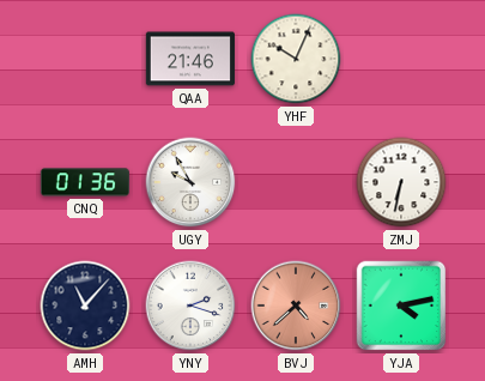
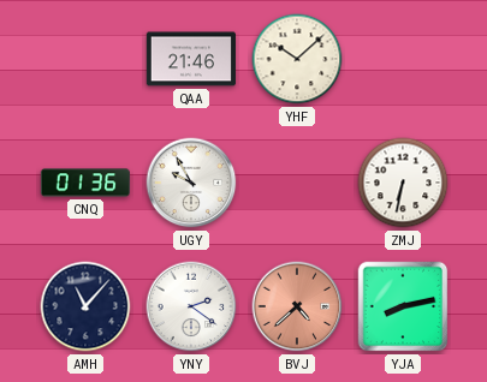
YHF: 10:04 -> 10:08 (297, 59)
YNY: 2:18 -> 2:21 (191, 306)
YJA: 4:13 -> 8:13 (403, 306)
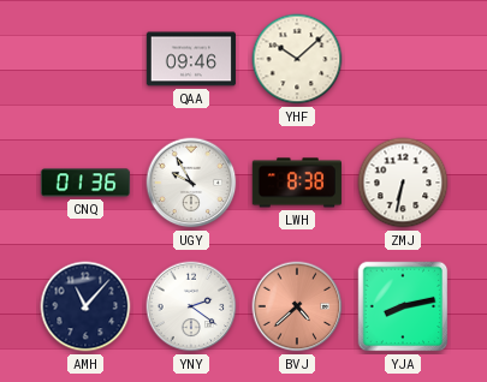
QAA: 21:46 -> 09:46 (190, 59)
LWH: none -> 8:38 (297, 183)
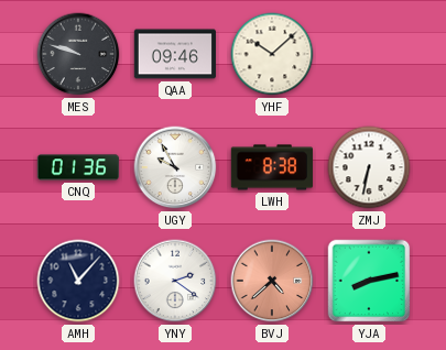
MES: none -> 9:48 (78, 54)
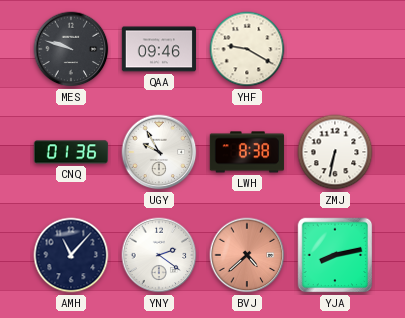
YHF: 10:08 -> 9:20 (247, 49)
